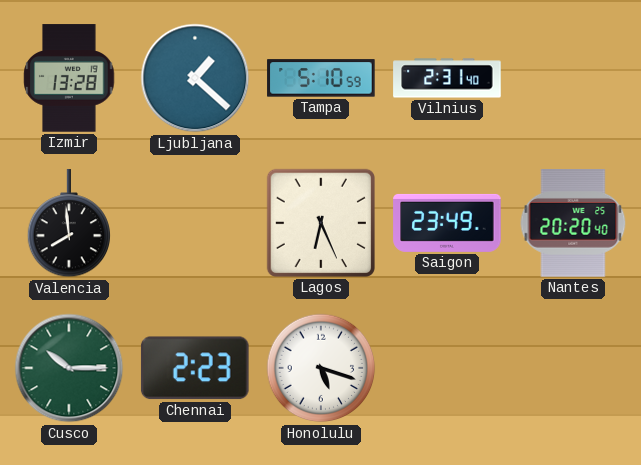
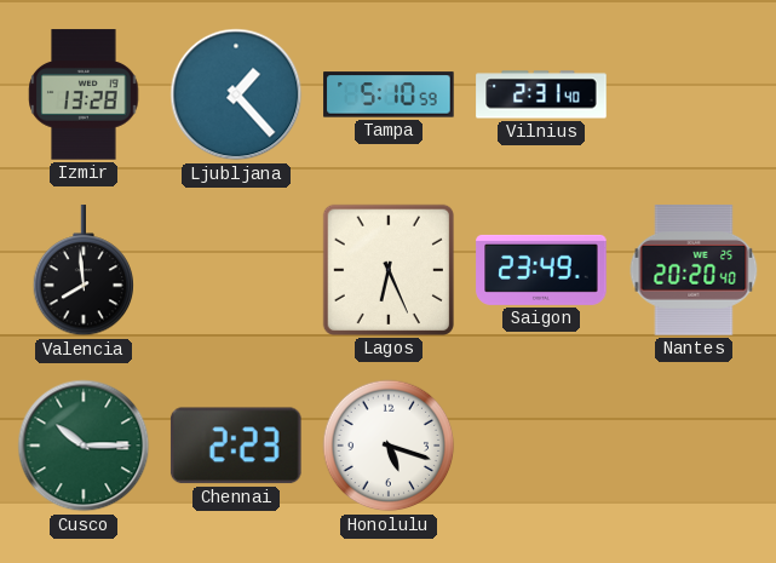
Ljubljana: 1:22 -> 1:23 (236, 94)
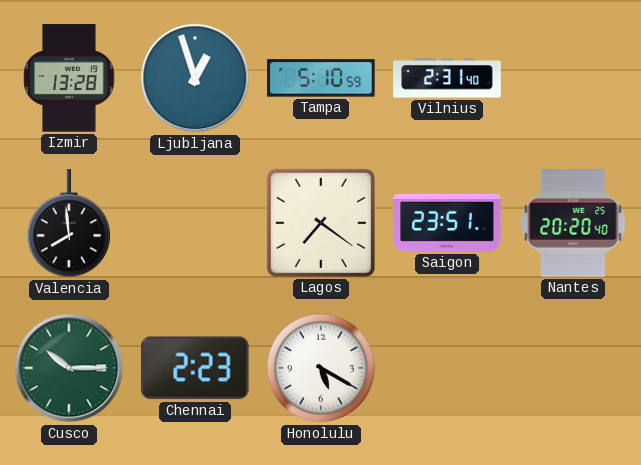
Ljubljana: 1:23 -> 12:57 (195, 78)
Lagos: 6:26 -> 7:21 (321, 223)
Saigon: 23:49 -> 23:51 (447, 223)
Honolulu: 5:18 -> 5:20 (321, 368)
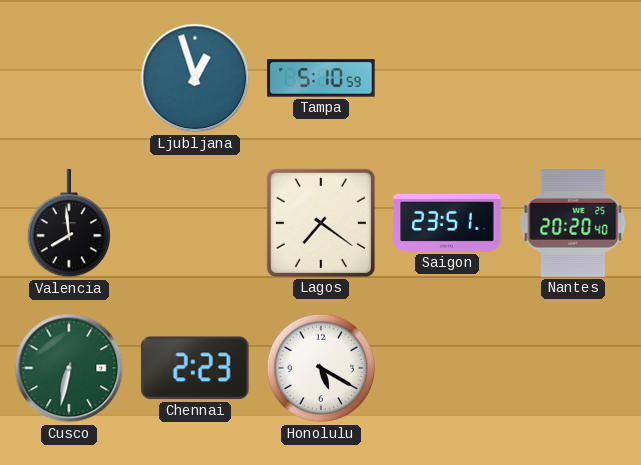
Izmir: 13:28 -> none (69, 78)
Vilnius: 2:31 -> none (447, 78)
Cusco: 10:15 -> 6:32 (69, 368)
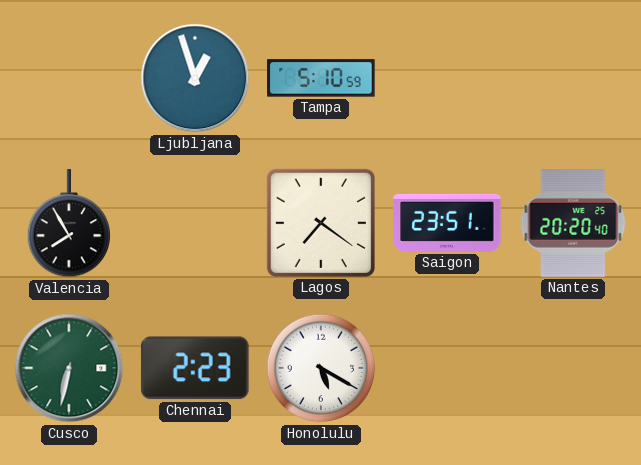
Valencia: 7:59 -> 7:55 (69, 224)
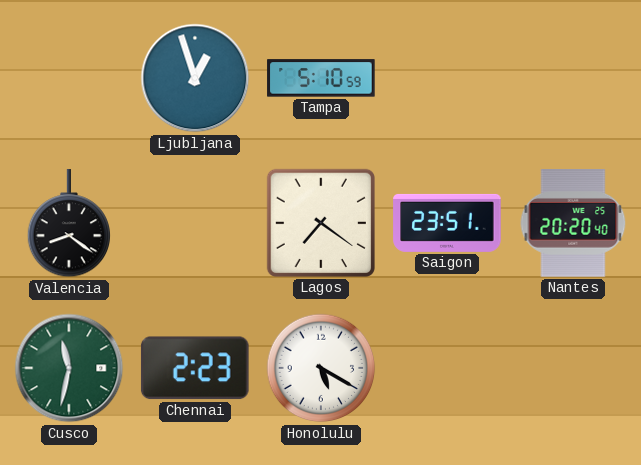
Valencia: 7:55 -> 8:21 (69, 224)
Cusco: 6:32 -> 11:32 (69, 368)
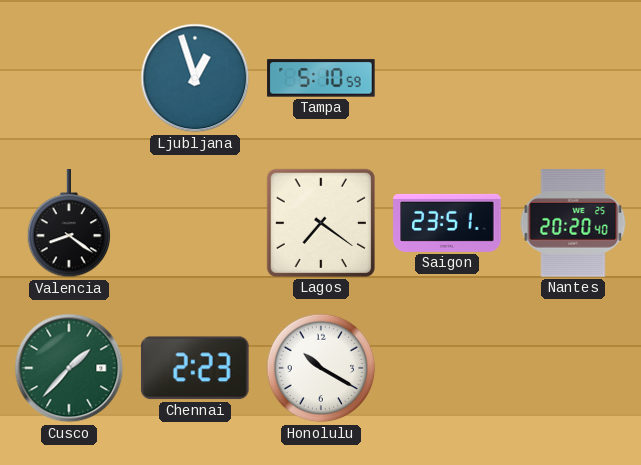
Cusco: 11:32 -> 1:37 (69, 368)
Honolulu: 5:20 -> 10:20 (321, 368)
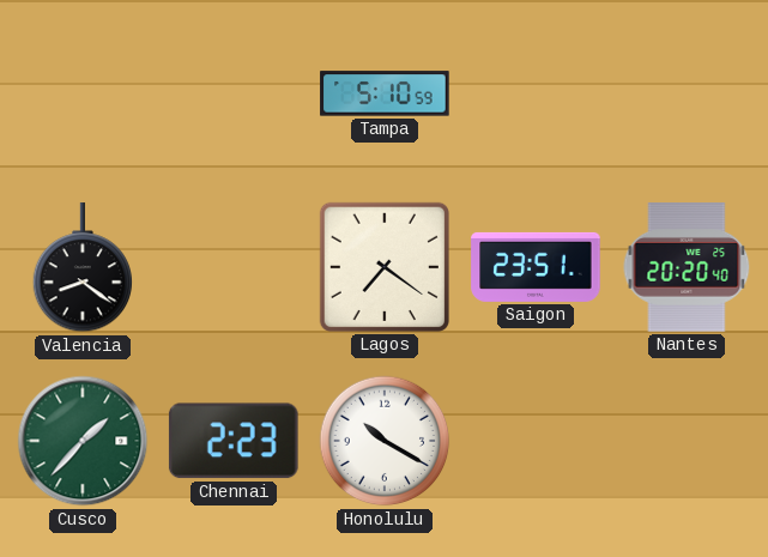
Ljubljana: 12:57 -> none (195, 78)
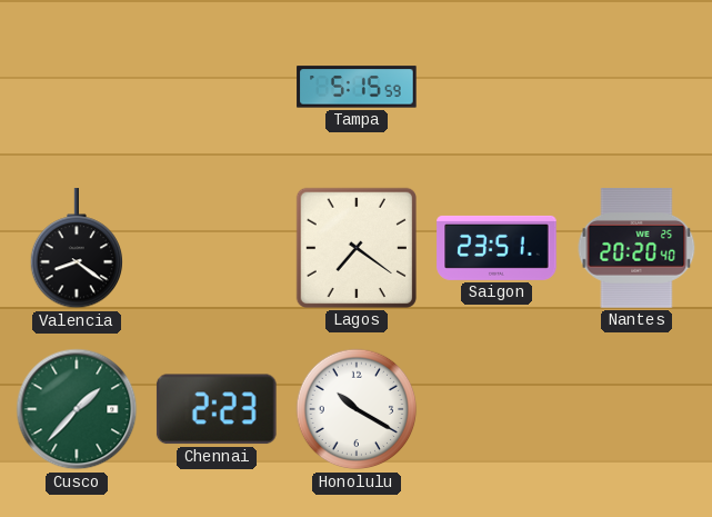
Tampa: 5:10 -> 5:15 (357, 87)
